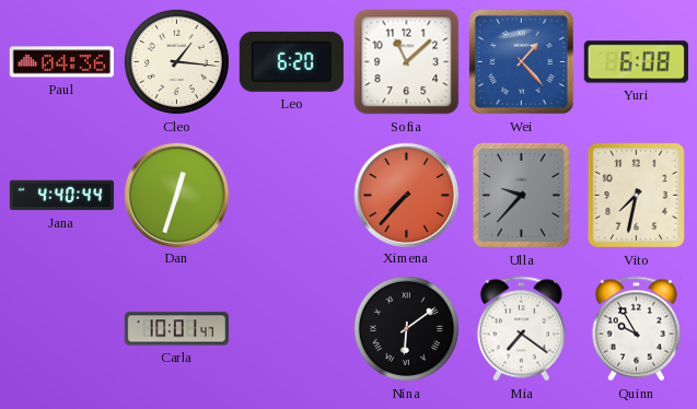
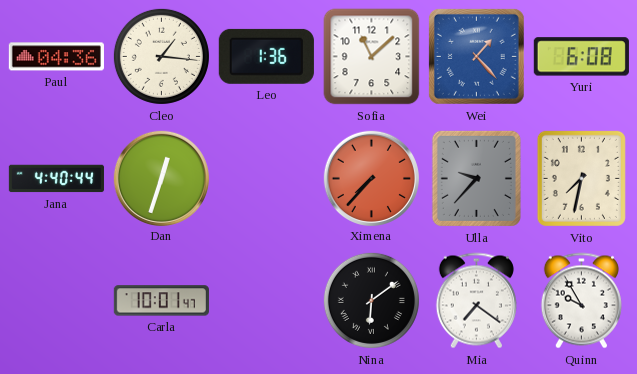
Leo: 6:20 -> 1:36 (266, 56)
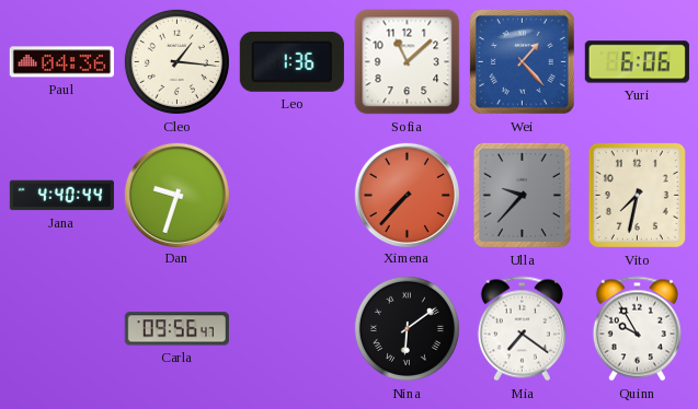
Yuri: 6:08 -> 6:06 (637, 62)
Dan: 12:33 -> 9:33 (176, 195)
Carla: 10:01 -> 09:56 (176, 329)
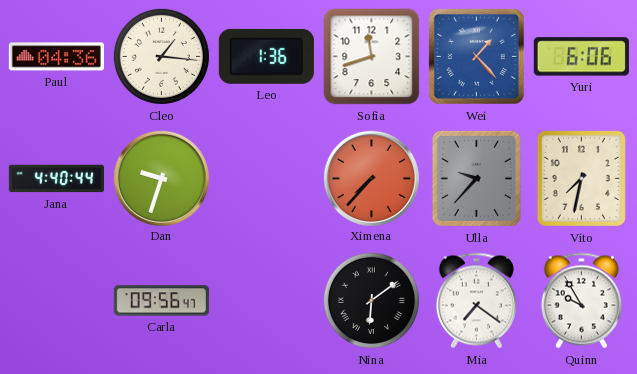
Sofia: 11:08 -> 11:42 (372, 57)
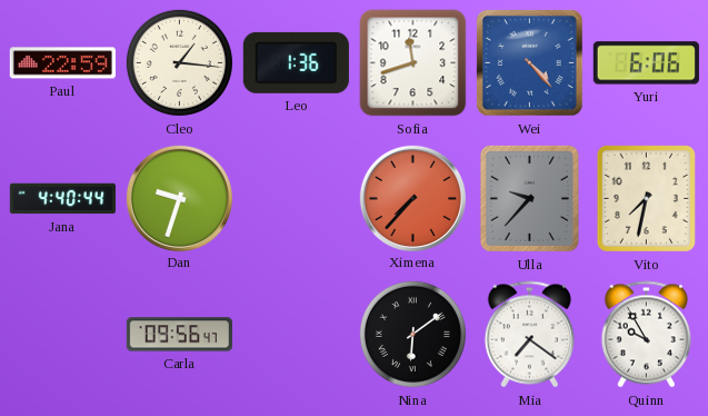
Paul: 04:36 -> 22:59 (62, 63)
Wei: 1:23 -> 4:23 (529, 62)
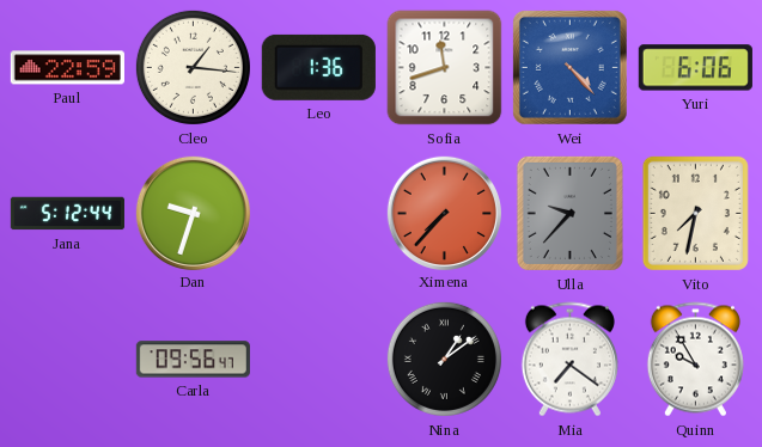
Jana: 4:40 -> 5:12 (67, 214)
Nina: 6:09 -> 1:09 (444, 359)
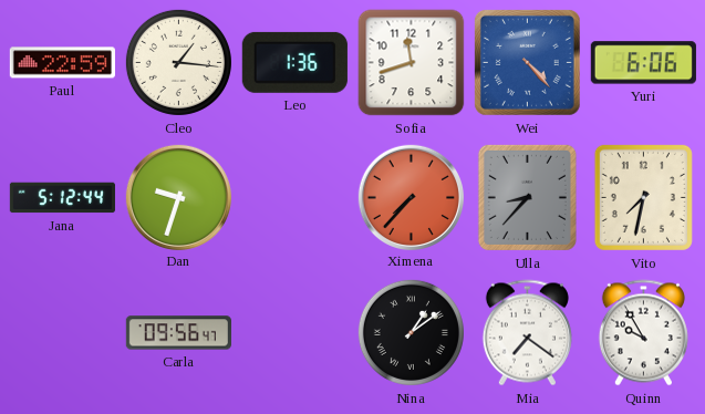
Ulla: 9:37 -> 8:37 (527, 197)
